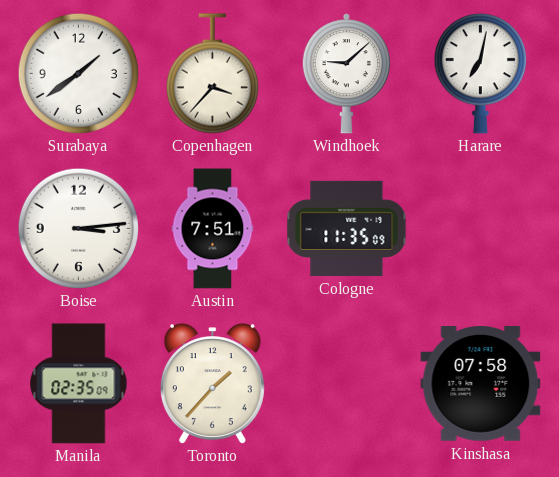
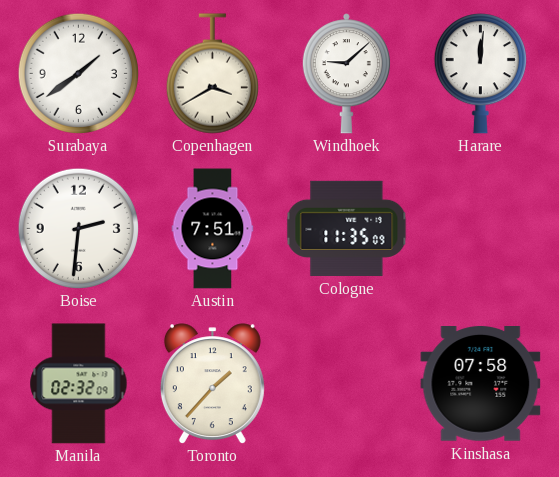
Copenhagen: 3:37 -> 3:40 (212, 74)
Harare: 7:02 -> 12:01 (480, 74)
Boise: 3:14 -> 2:31 (78, 228)
Manila: 02:35 -> 02:32 (79, 384)
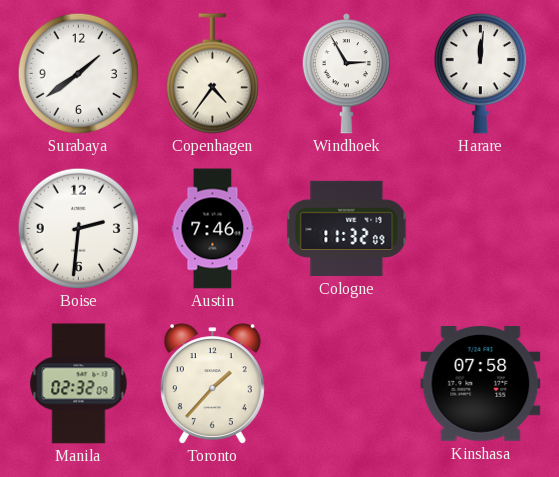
Copenhagen: 3:40 -> 4:36 (212, 74)
Windhoek: 9:08 -> 2:55 (346, 74)
Austin: 7:51 -> 7:46 (213, 229)
Cologne: 11:35 -> 11:32 (347, 228)
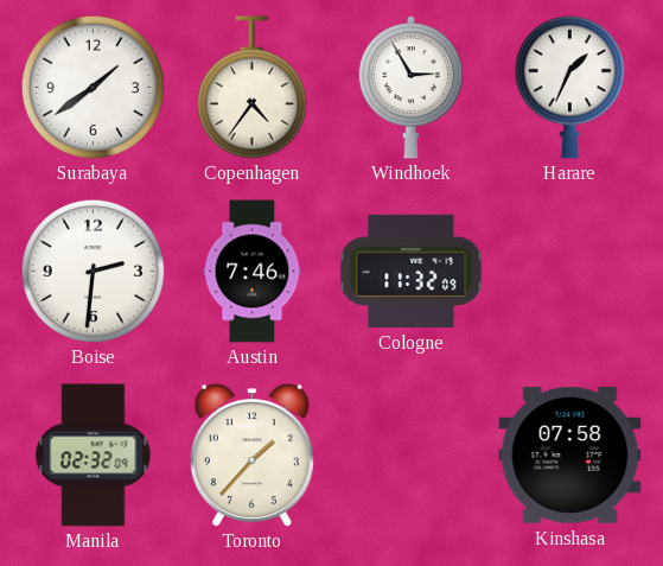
Harare: 12:01 -> 1:34 (569, 88)
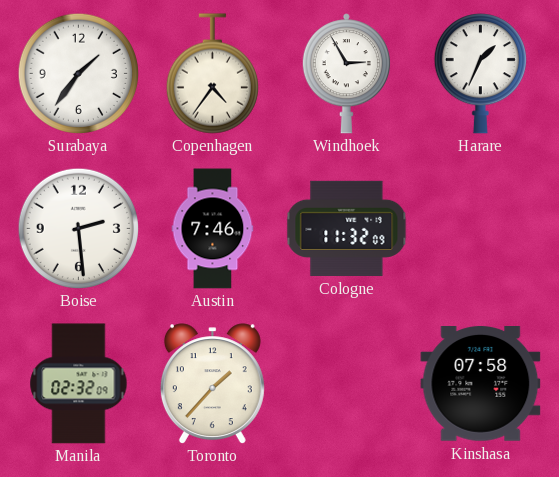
Surabaya: 1:39 -> 1:36 (78, 73)
Boise: 2:31 -> 2:29 (78, 228)
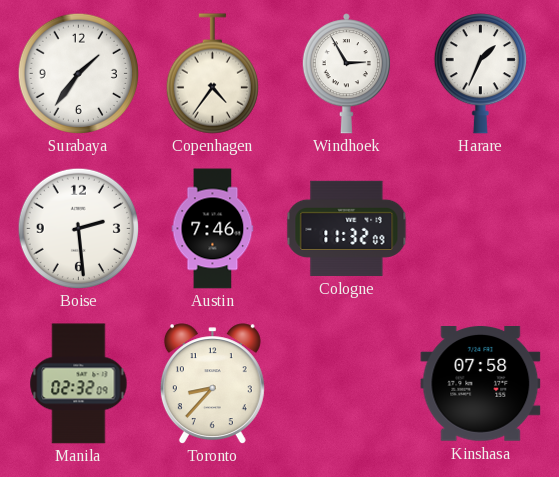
Toronto: 1:37 -> 8:37 (212, 384)
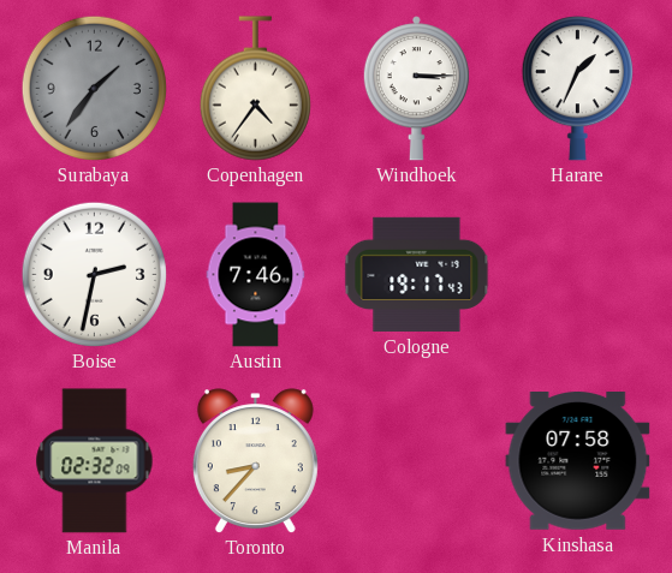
Surabaya dial: white -> grey (94, 88)
Windhoek: 2:55 -> 3:15 (416, 89)
Boise: 2:29 -> 2:32 (94, 274)
Cologne: 11:32 -> 19:17 (417, 274)
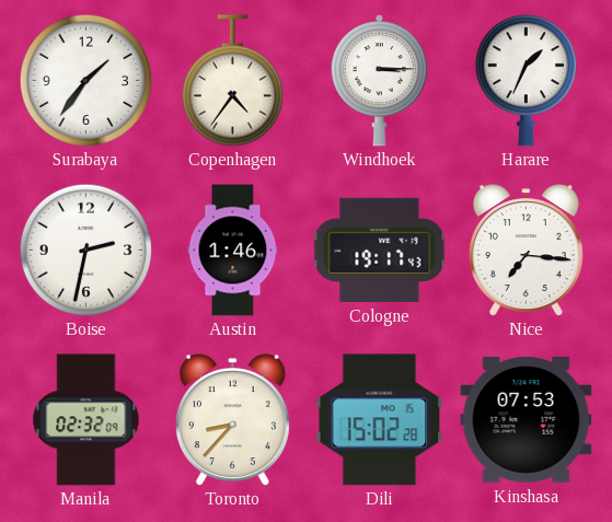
Surabaya dial: grey -> white (85, 80)
Austin: 7:46 -> 1:46 (233, 251)
Nice: none -> 7:16 (526, 251)
Dili: none -> 15:02 (380, 420)
Kinshasa: 07:58 -> 07:53 (527, 420)
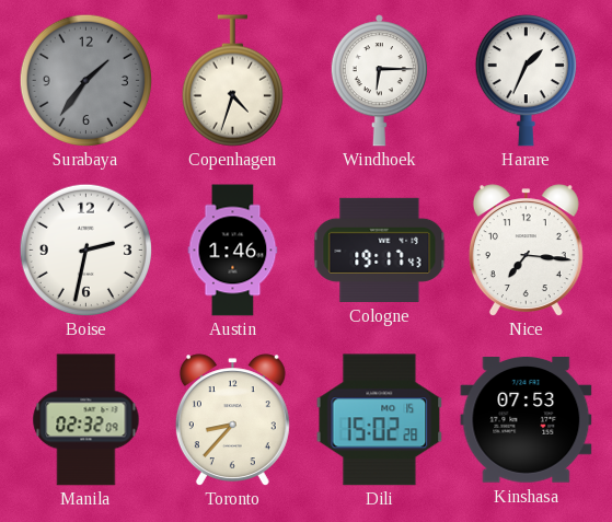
Surabaya dial: white -> grey (85, 80)
Copenhagen: 4:36 -> 4:33 (232, 81)
Windhoek: 3:15 -> 6:15 (379, 81)
